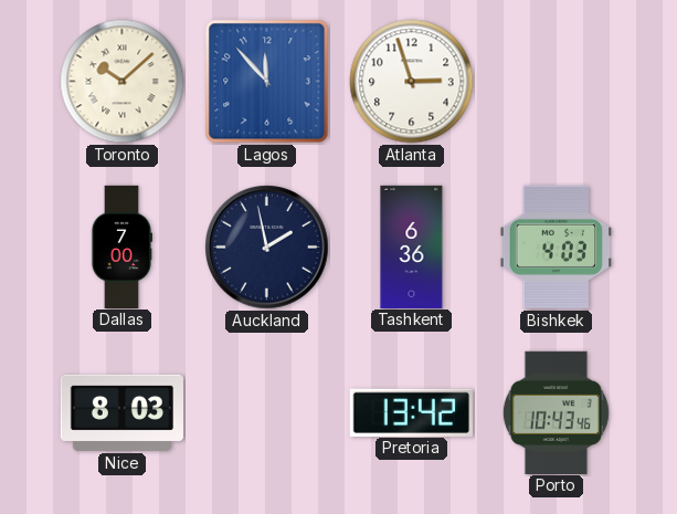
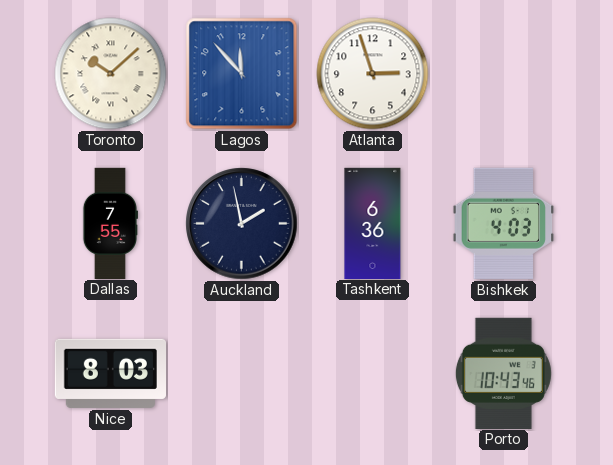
Dallas: 7:00 -> 7:55 (110, 223)
Pretoria: 13:42 -> none (411, 412)
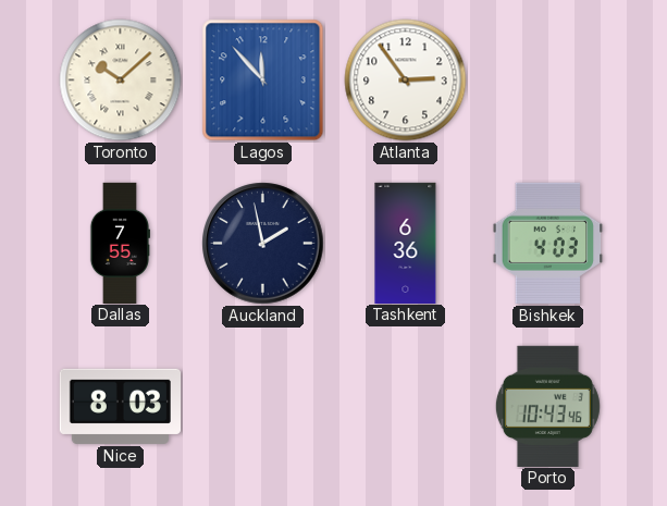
Atlanta: 2:57 -> 2:54 (406, 81)
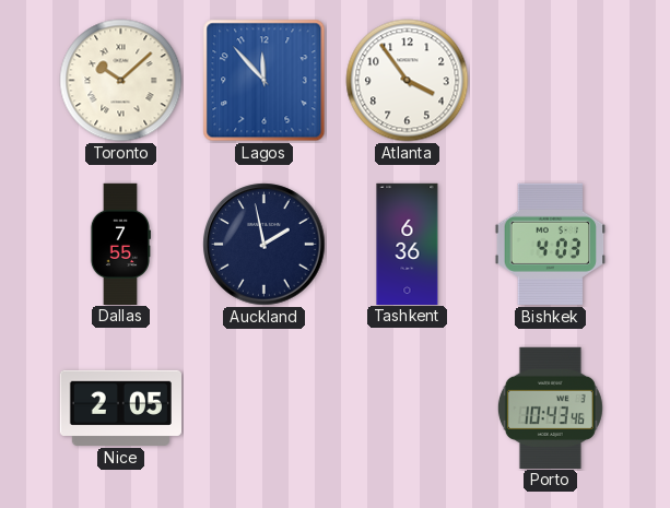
Atlanta: 2:54 -> 3:54 (408, 81)
Nice: 8:03 -> 2:05 (120, 407)
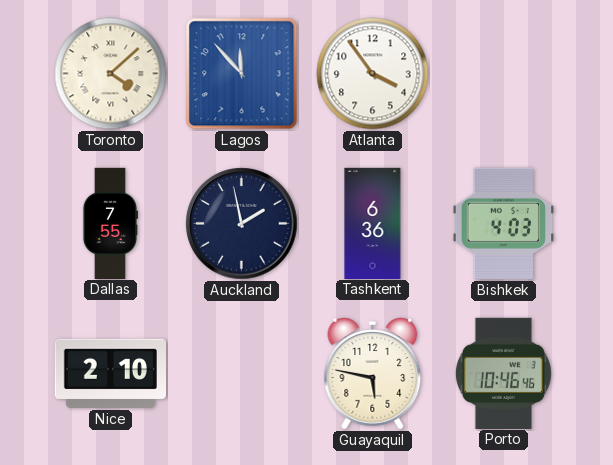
Toronto: 10:08 -> 4:08 (111, 74)
Nice: 2:05 -> 2:10 (110, 373)
Guayaquil: none -> 5:47 (373, 374)
Porto: 10:43 -> 10:46 (503, 373)
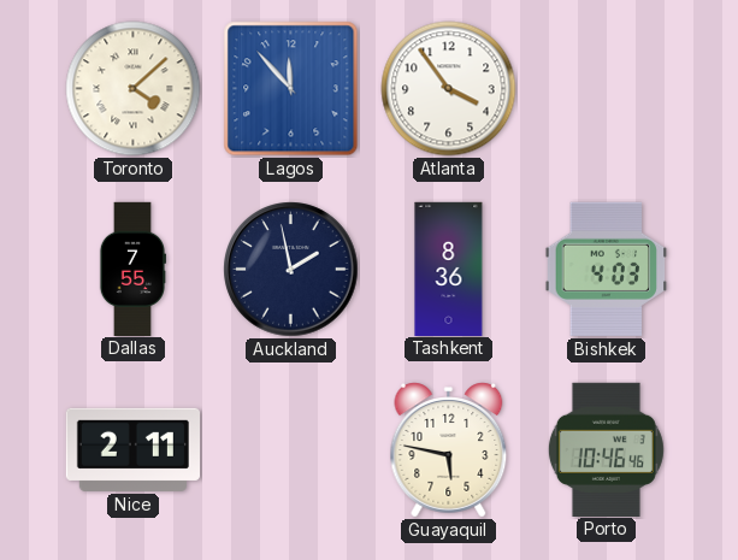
Tashkent: 6:36 -> 8:36 (449, 269)
Nice: 2:10 -> 2:11 (132, 449)
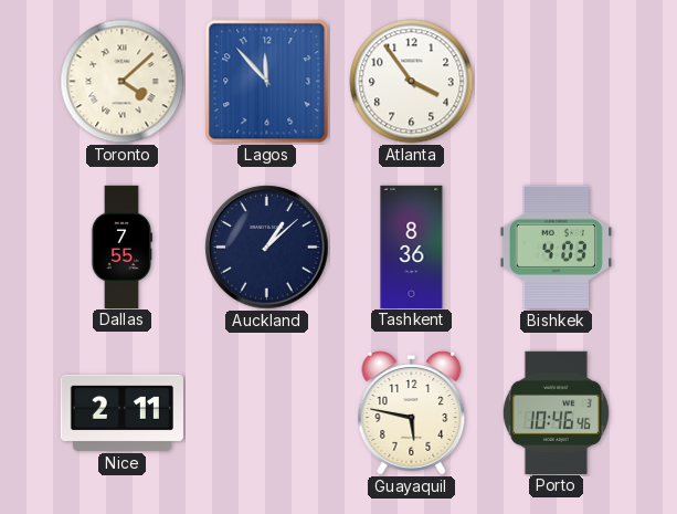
Auckland: 1:58 -> 1:08 (267, 248)
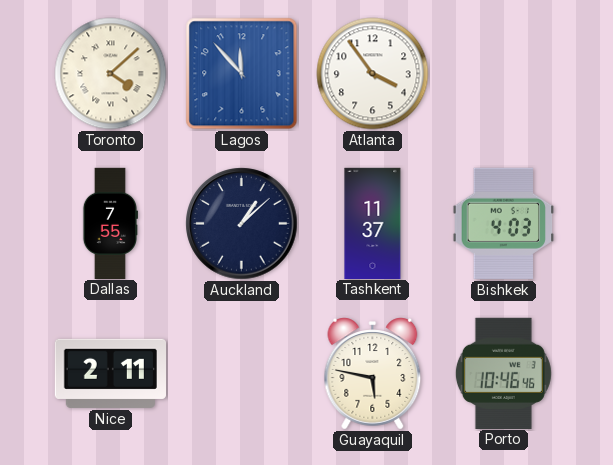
Tashkent: 8:36 -> 11:37 (373, 223)
